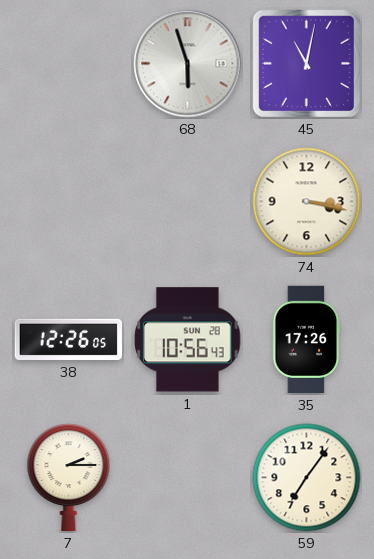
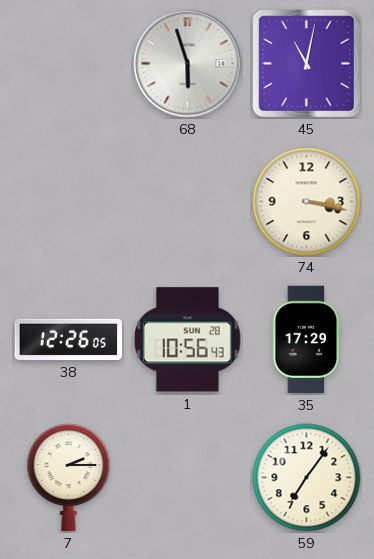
35: 17:26 -> 17:29 (306, 340)
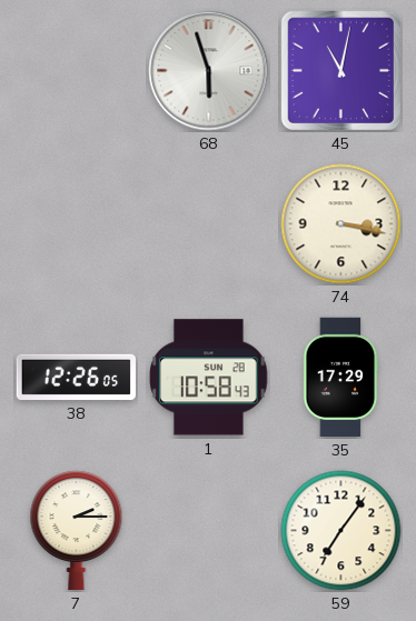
1: 10:56 -> 10:58 (209, 378)
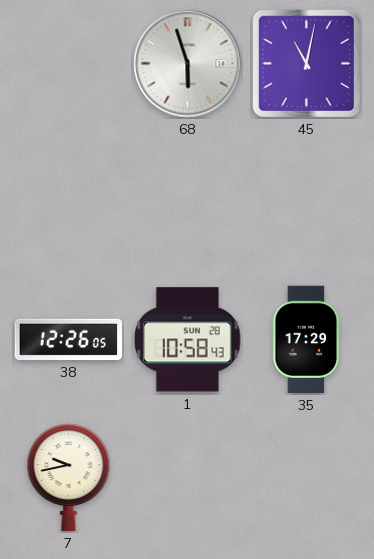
74: 3:17 -> none (341, 224)
7: 2:15 -> 9:43 (69, 478)
59: 7:06 -> none (341, 531)
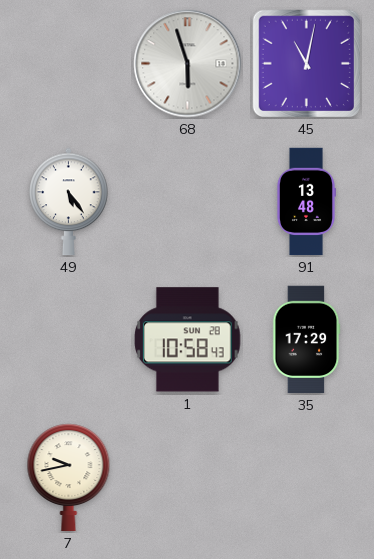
49: none -> 5:24 (69, 202)
91: none -> 13:48 (306, 202)
38: 12:26 -> none (68, 339)
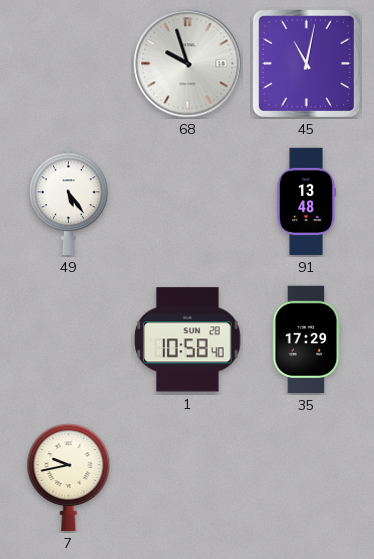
68: 5:57 -> 9:57 (188, 64)
1: 10:58:43 -> 10:58:40 (188, 340)
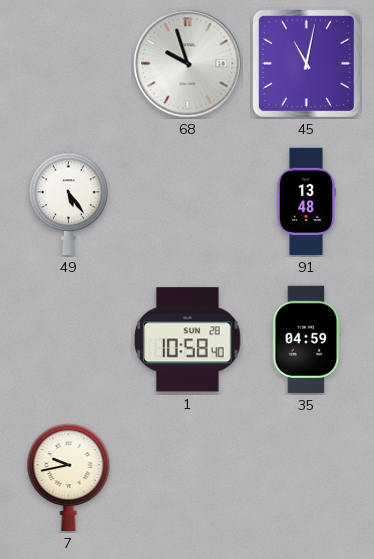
35: 17:29 -> 04:59 (306, 340)
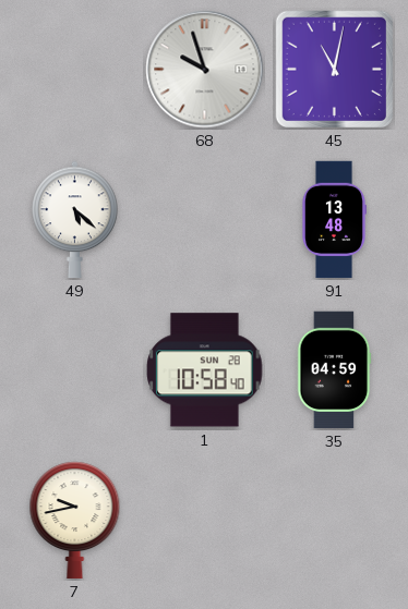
49: 5:24 -> 5:22 (75, 220)
